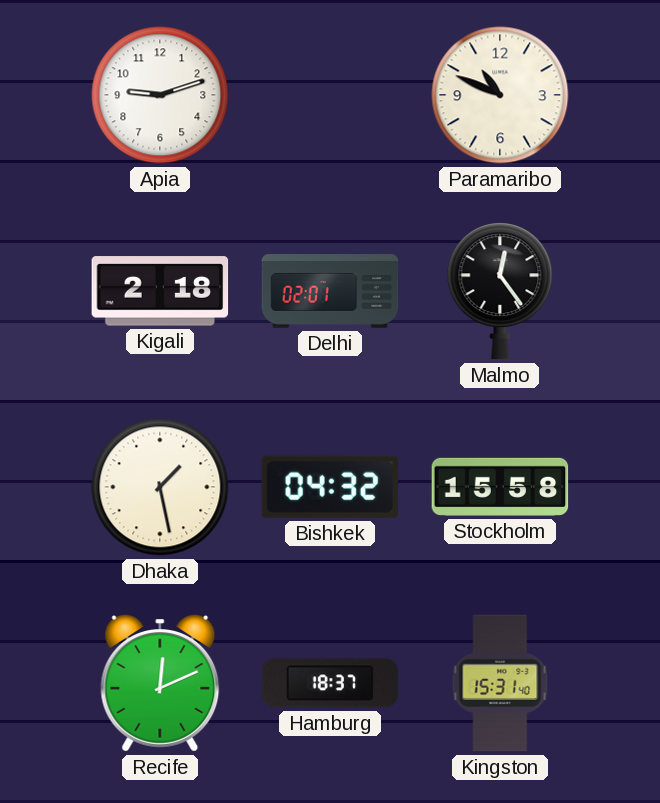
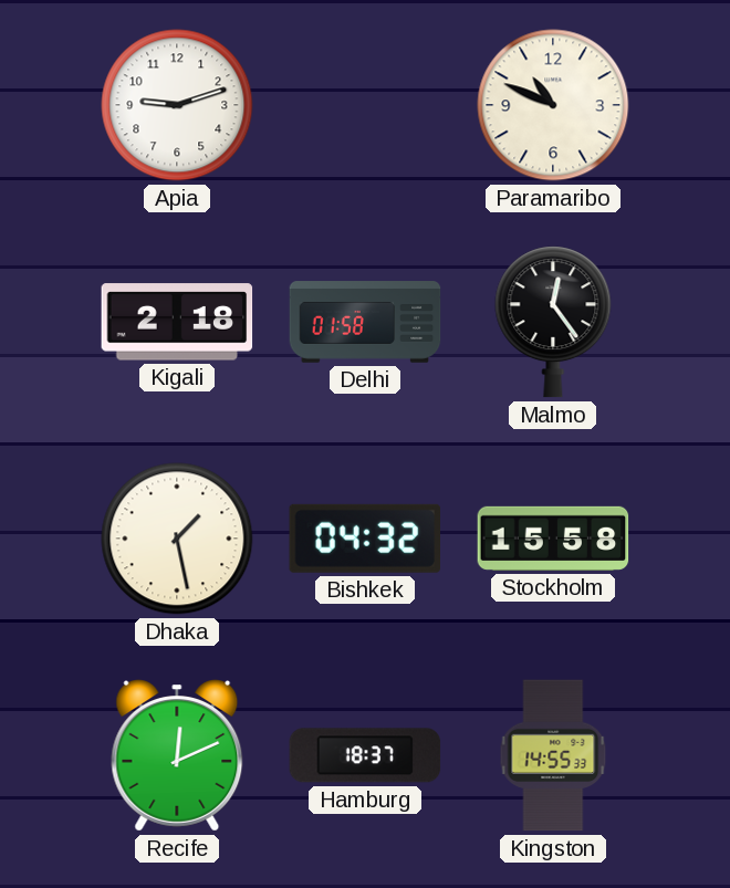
Delhi: 02:01 -> 01:58 (365, 322)
Kingston: 15:31 -> 14:55 (553, 755)
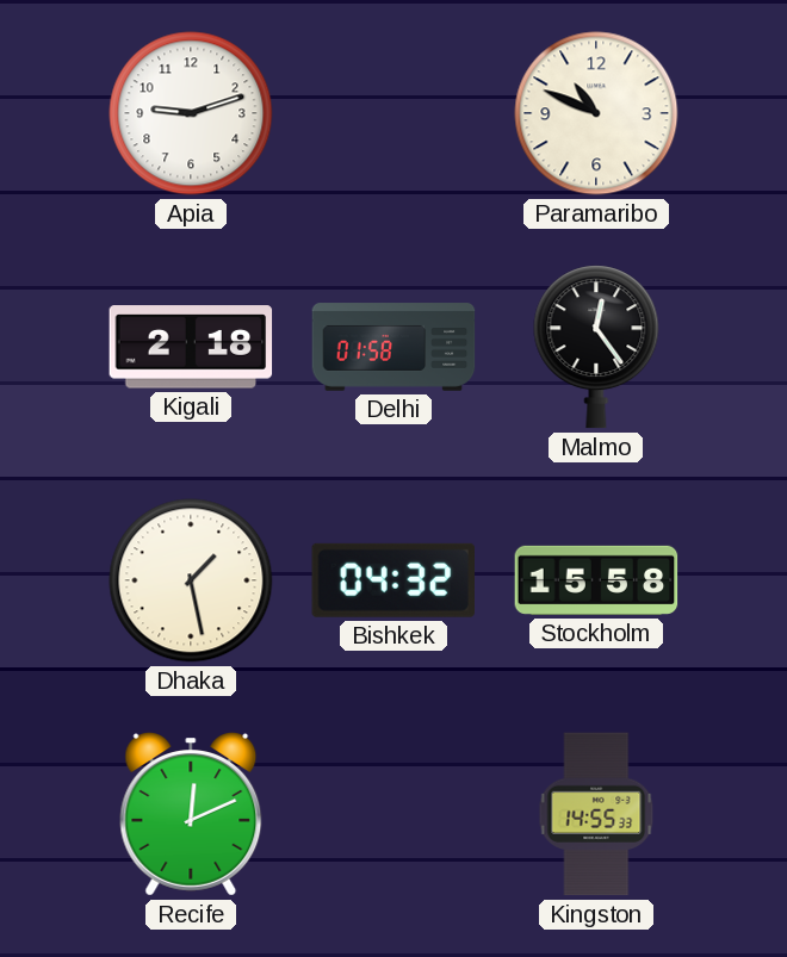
Hamburg: 18:37 -> none (365, 755)
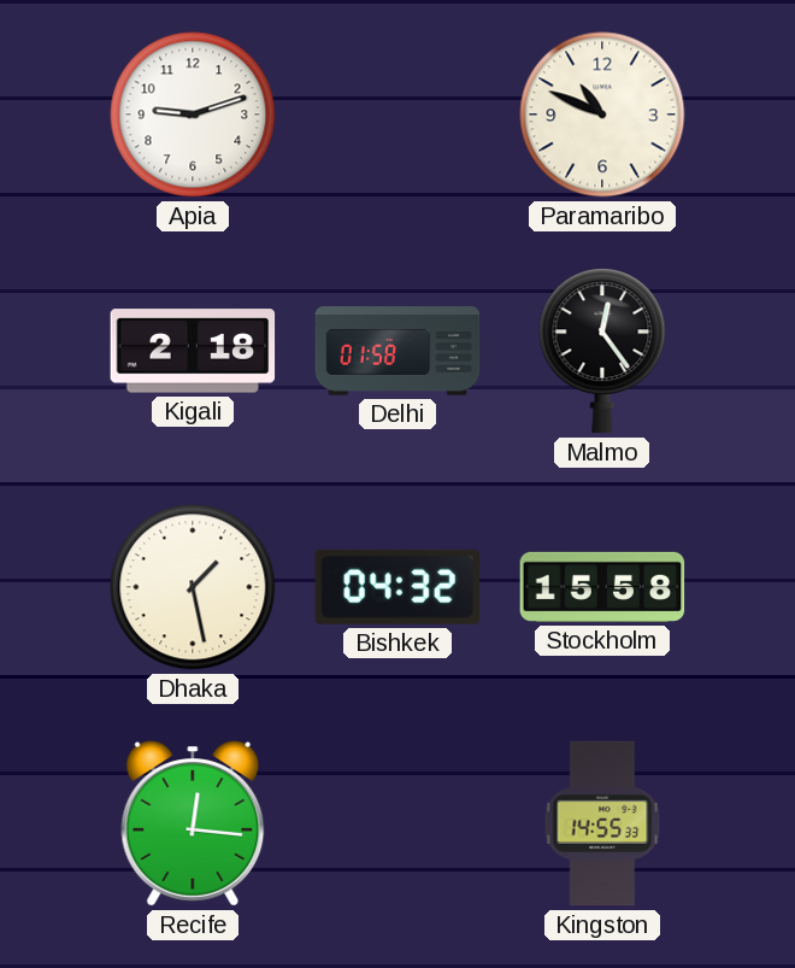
Recife: 12:11 -> 12:16 (193, 823)
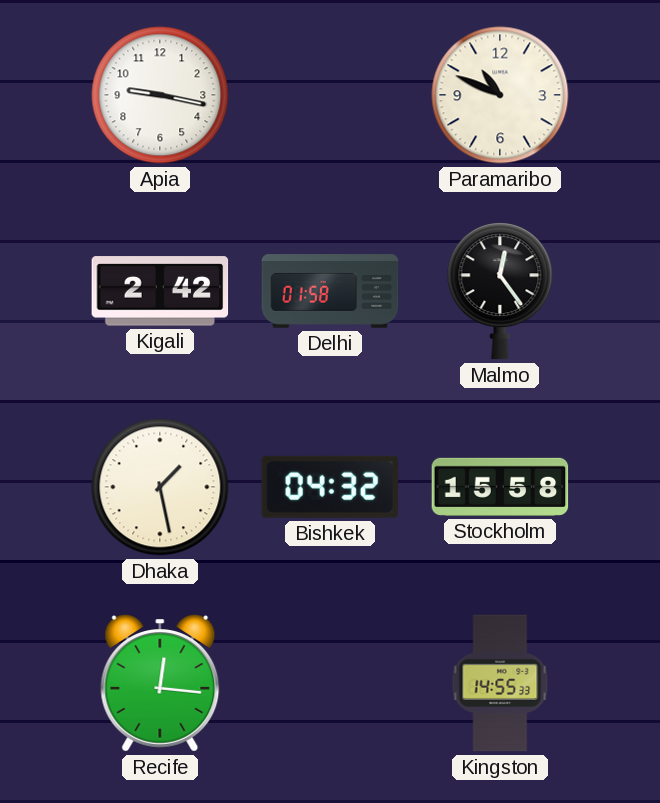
Apia: 9:12 -> 9:17 (160, 95)
Kigali: 2:18 -> 2:42 (160, 291)
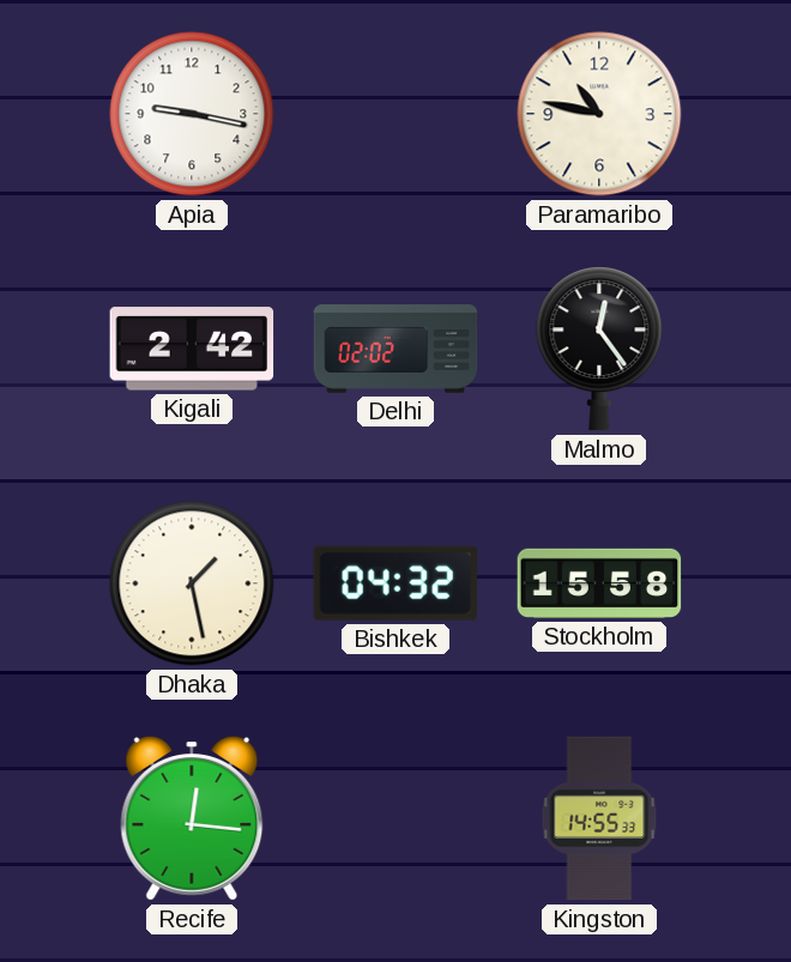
Paramaribo: 10:49 -> 10:47 (599, 114)
Delhi: 01:58 -> 02:02 (395, 349)
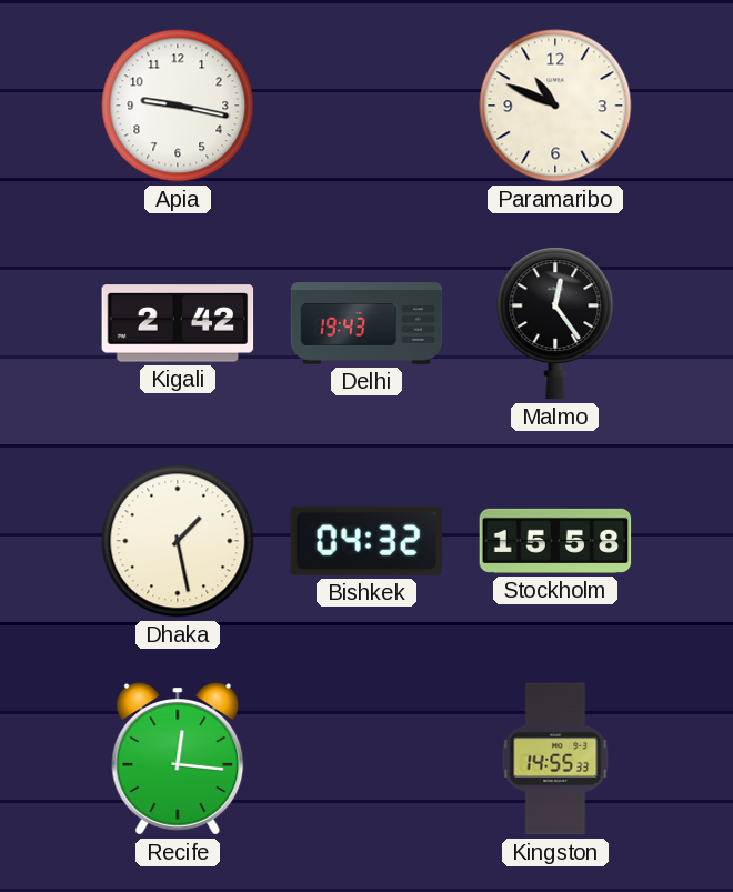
Paramaribo: 10:47 -> 10:49 (555, 106)
Delhi: 02:02 -> 19:43 (366, 323)
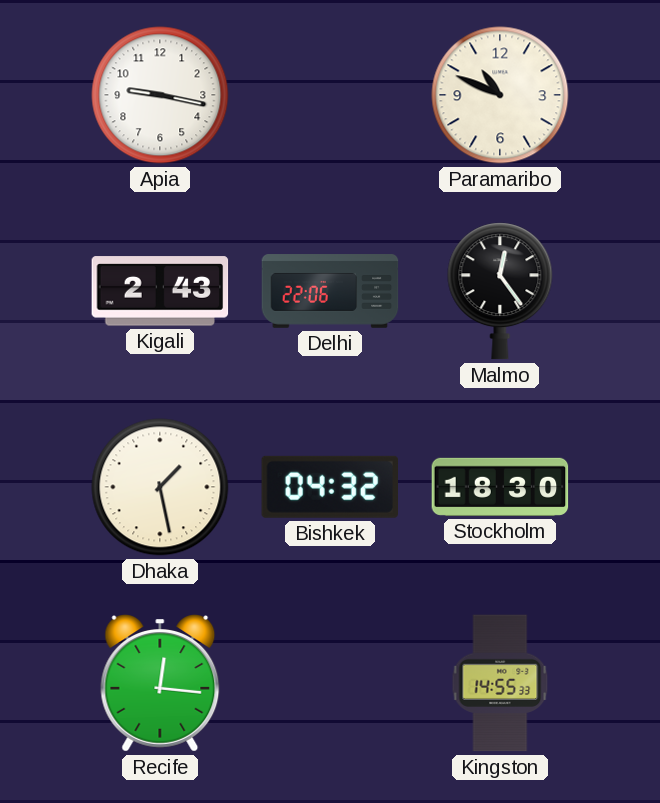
Kigali: 2:42 -> 2:43 (160, 291)
Delhi: 19:43 -> 22:06 (330, 291)
Stockholm: 15:58 -> 18:30 (500, 487)
